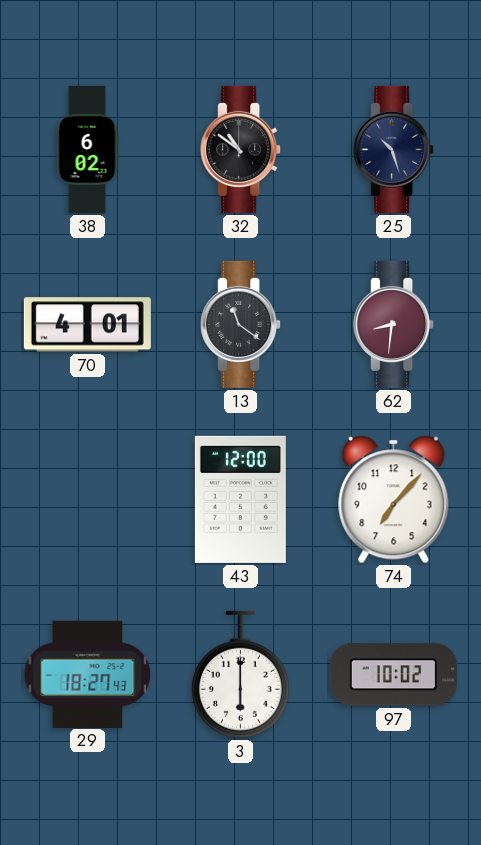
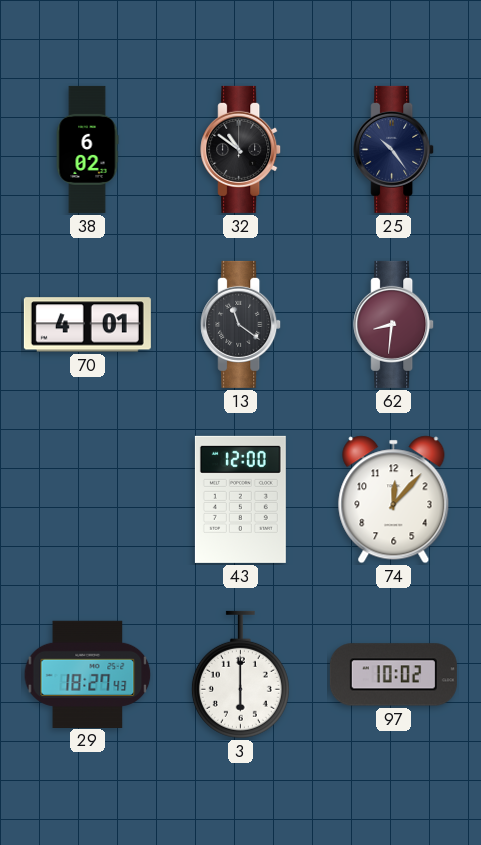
25: 10:27 -> 10:24 (394, 149)
74: 7:07 -> 12:07 (394, 500)
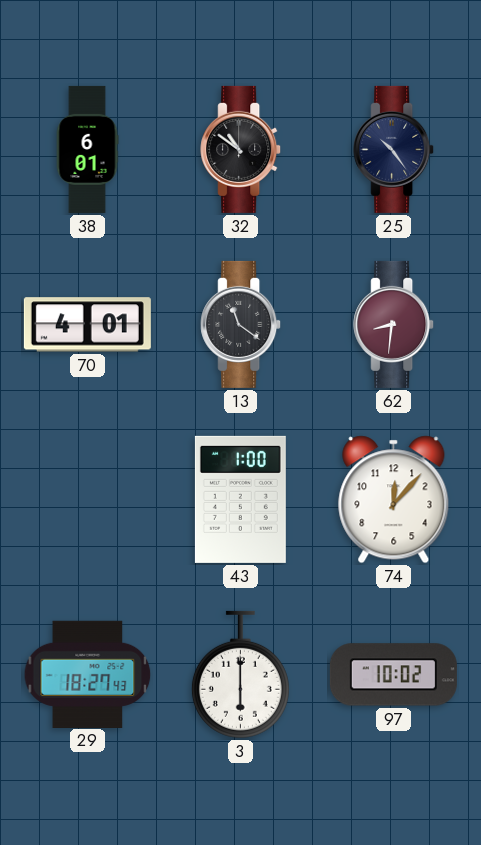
38: 6:02 -> 6:01 (87, 149)
43: 12:00 -> 1:00 (240, 499)
